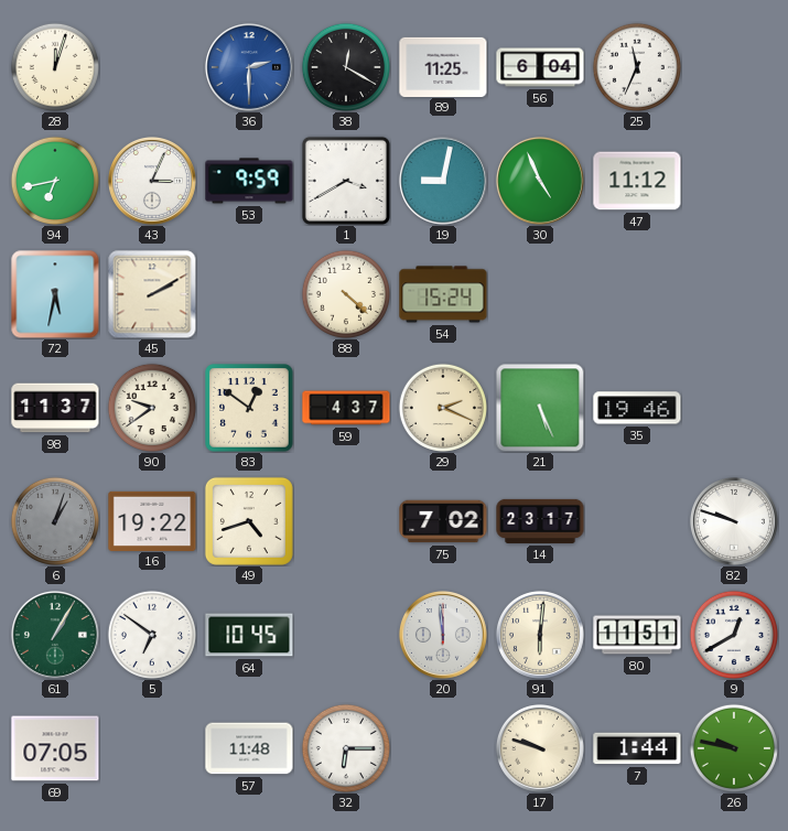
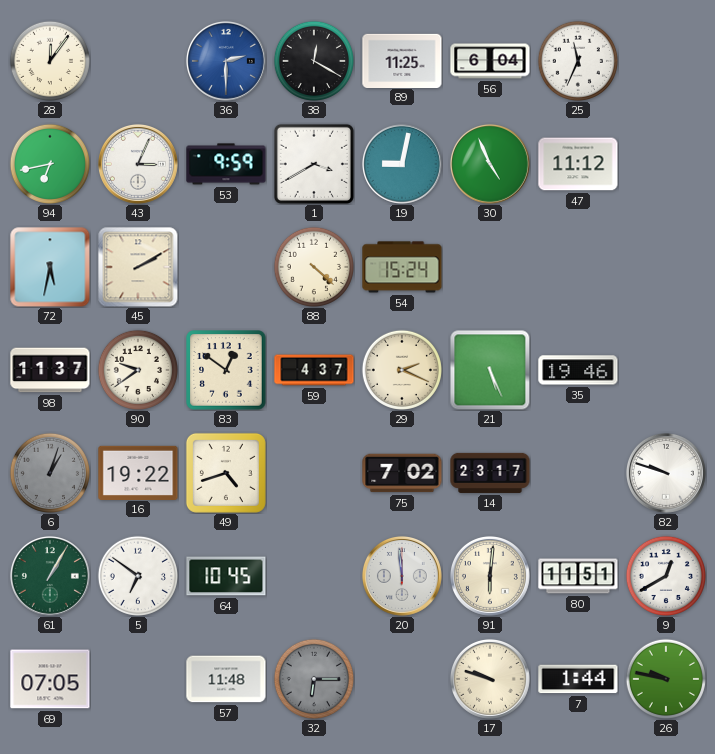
28: 12:03 -> 12:06 (50, 61)
32 dial: white -> grey (314, 679)
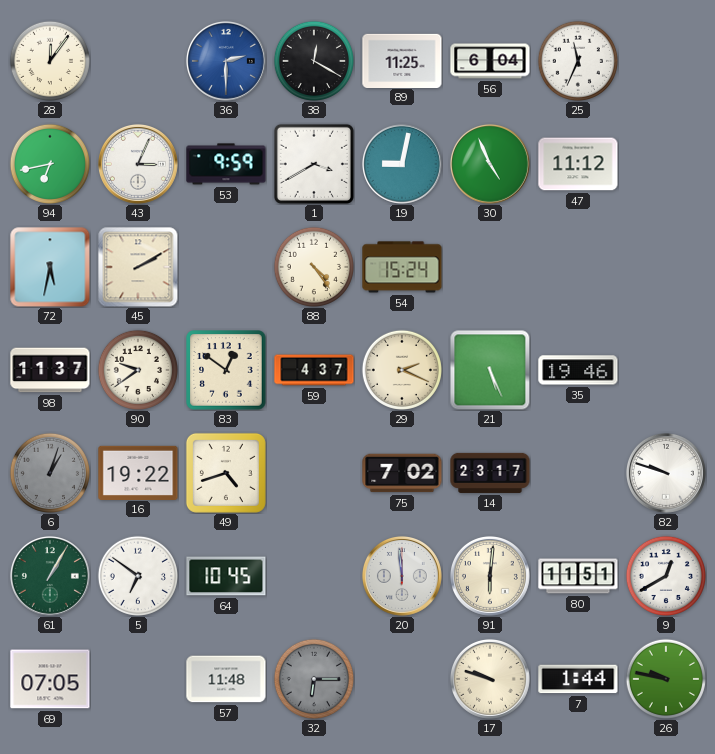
88: 4:22 -> 4:24 (314, 267)
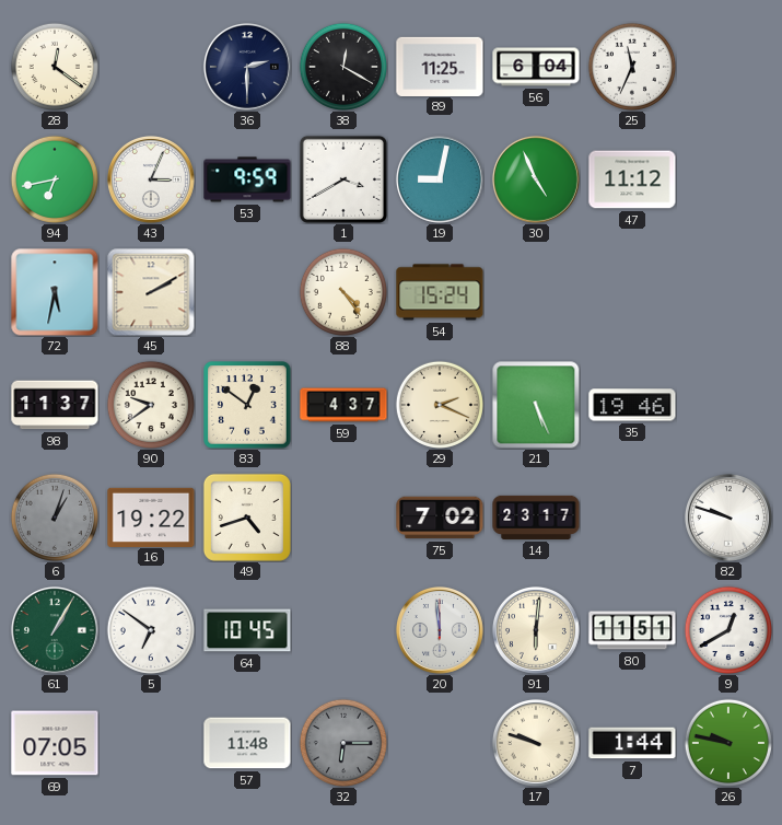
28: 12:06 -> 12:21 (55, 67)
36 dial: blue -> navy (247, 67)
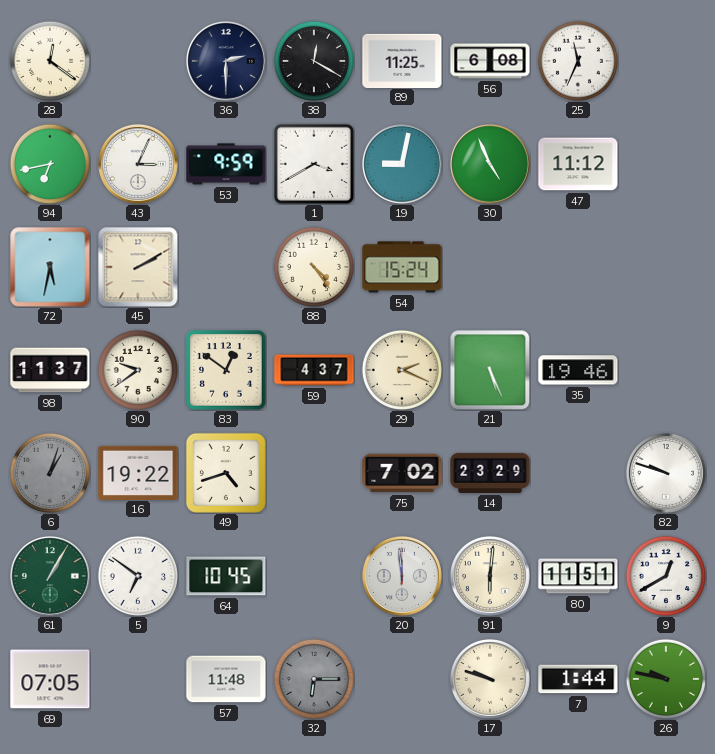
56: 6:04 -> 6:08 (490, 61)
14: 23:17 -> 23:29 (490, 473)
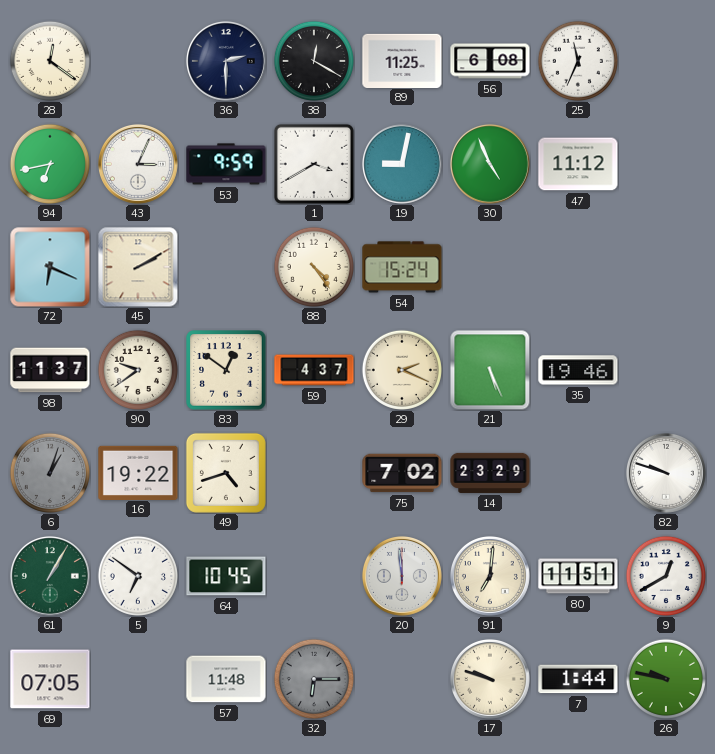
72: 5:32 -> 6:19 (50, 267)
91: 6:01 -> 7:01 (490, 576)
